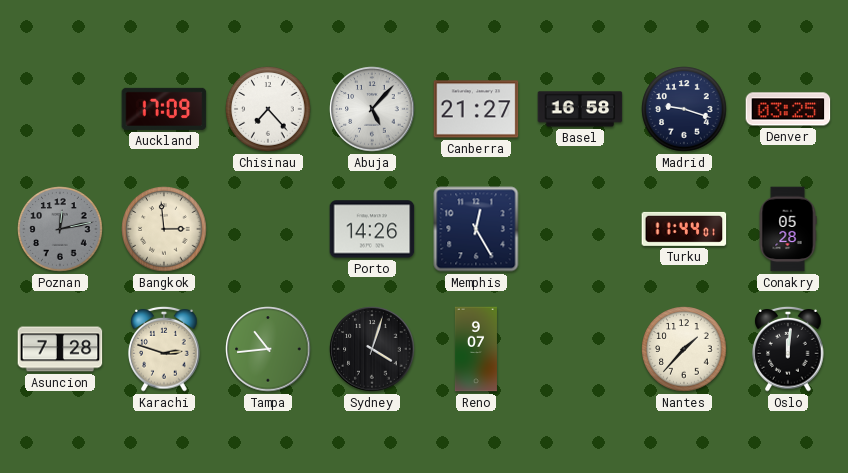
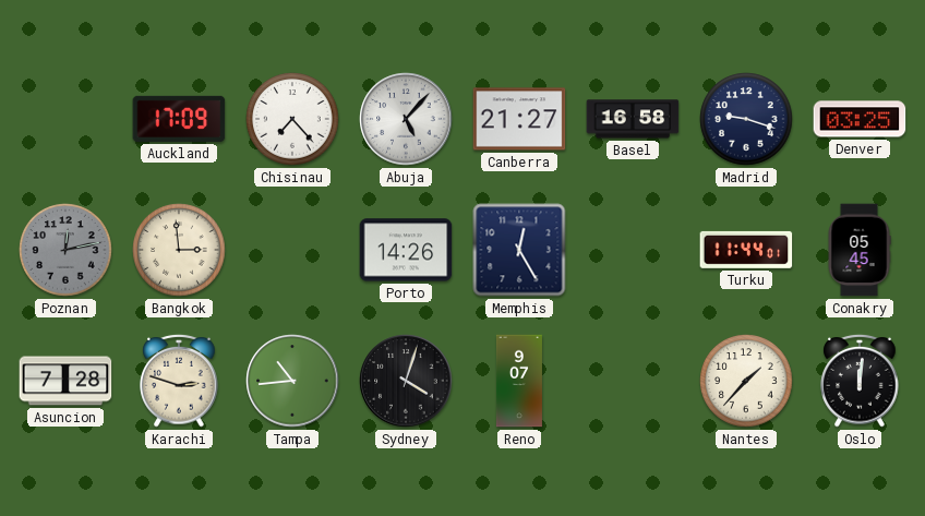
Conakry: 05:28 -> 05:45 (860, 250)
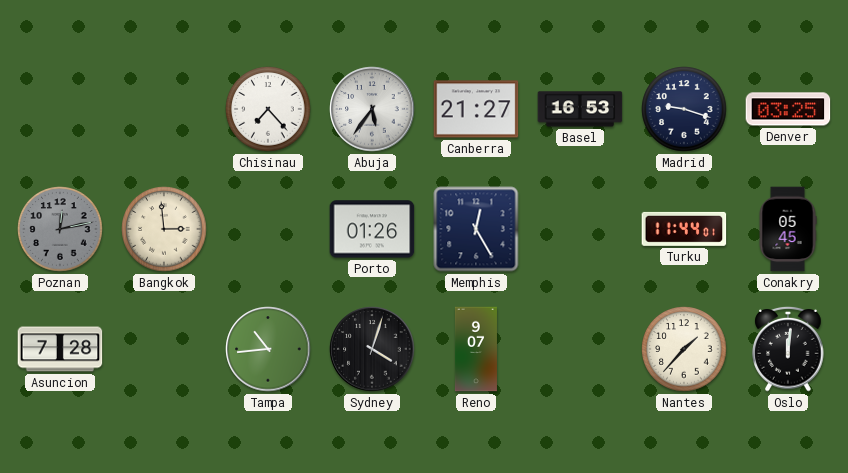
Auckland: 17:09 -> none (179, 119)
Abuja: 5:07 -> 5:36 (372, 109)
Basel: 16:58 -> 16:53 (580, 109)
Porto: 14:26 -> 01:26 (372, 229)
Karachi: 2:48 -> none (179, 381)
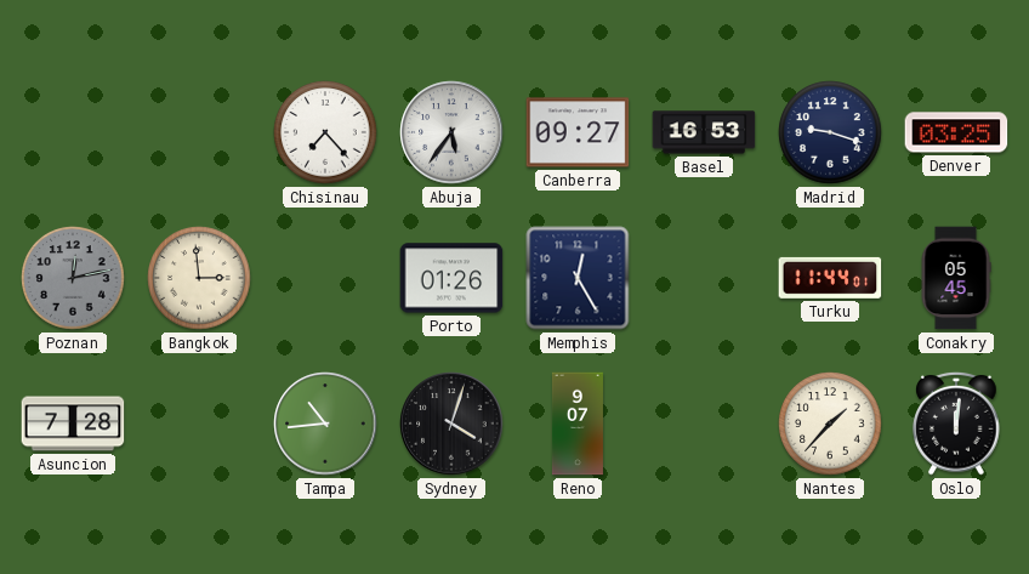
Canberra: 21:27 -> 09:27 (578, 132)
